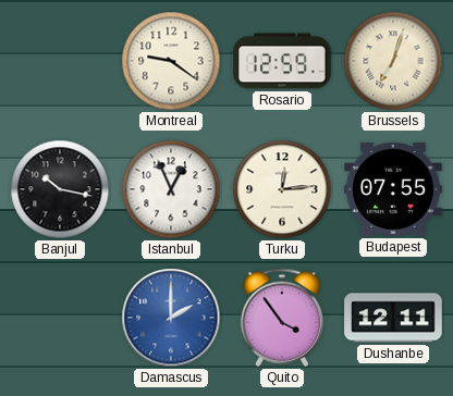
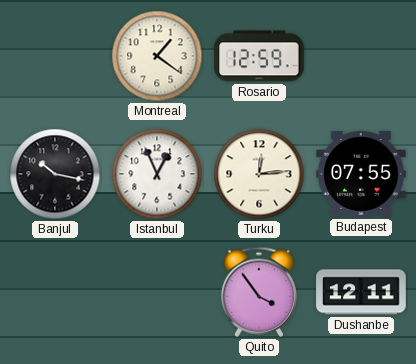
Montreal: 9:21 -> 1:21 (157, 56)
Brussels: 7:03 -> none (393, 61)
Damascus: 2:00 -> none (171, 318)
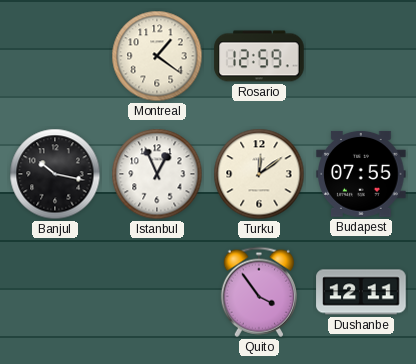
Turku: 12:14 -> 12:09 (259, 174)
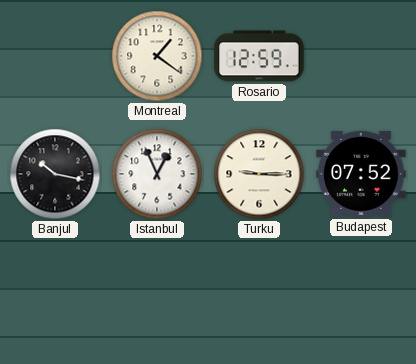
Turku: 12:09 -> 9:15 (259, 174)
Budapest: 07:55 -> 07:52 (361, 174)
Quito: 3:54 -> none (259, 292)
Dushanbe: 12:11 -> none (361, 292)
